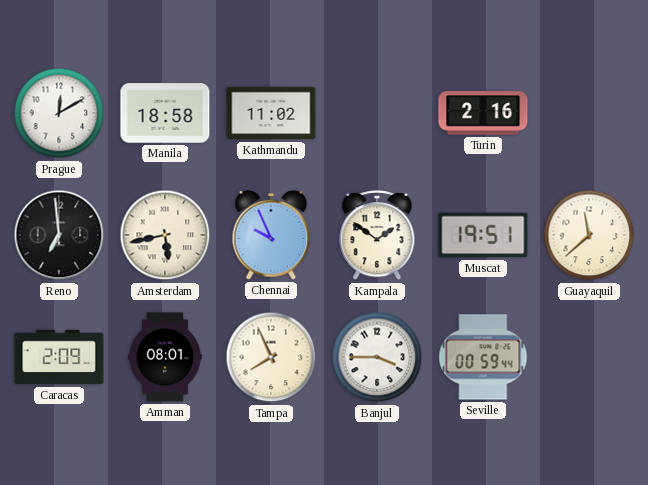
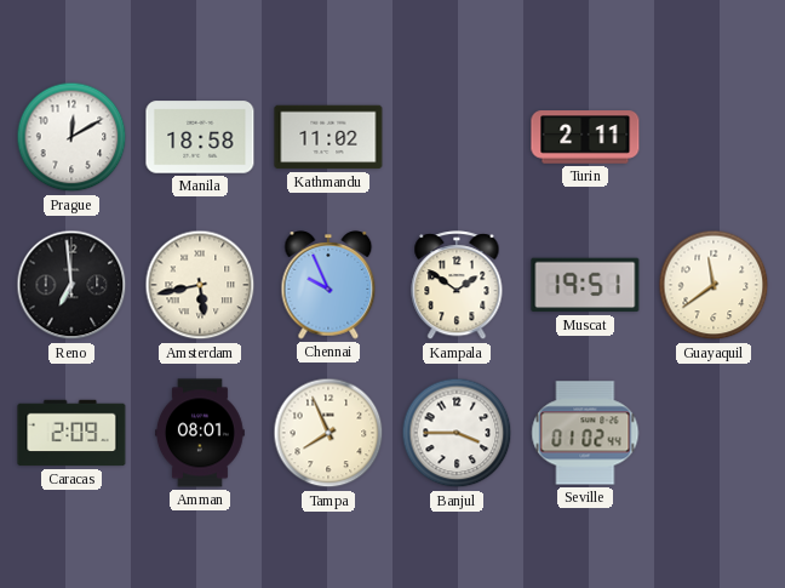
Turin: 2:16 -> 2:11 (585, 137)
Guayaquil: 11:38 -> 11:39 (714, 285)
Seville: 00:59 -> 01:02 (585, 433)
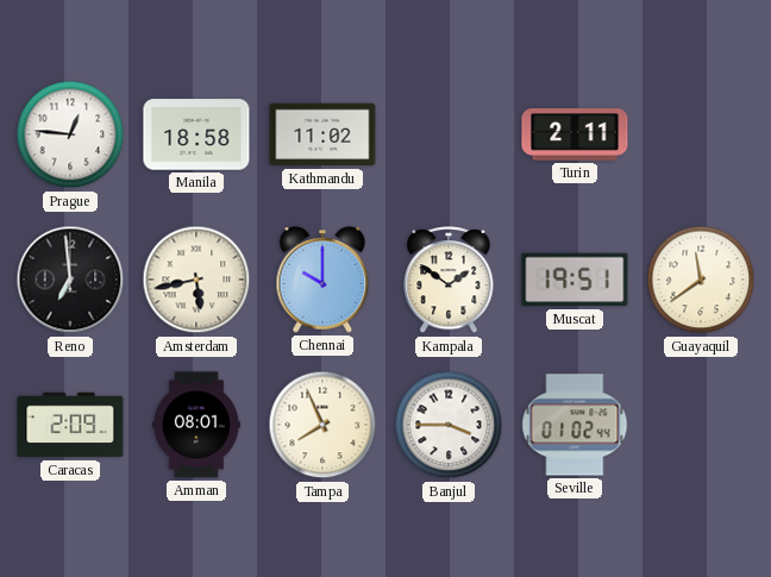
Prague: 12:10 -> 12:46 (70, 134)
Chennai: 9:56 -> 10:00 (322, 280)
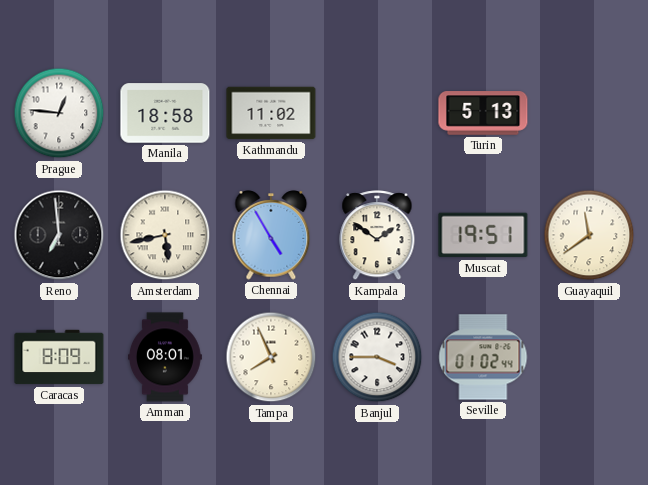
Turin: 2:11 -> 5:13 (483, 113)
Chennai: 10:00 -> 4:55 (271, 235)
Caracas: 2:09 -> 8:09 (59, 357)
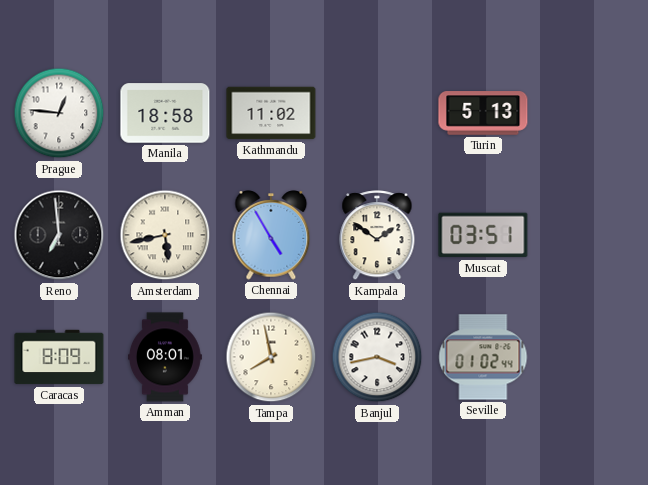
Muscat: 19:51 -> 03:51 (483, 235)
Guayaquil: 11:39 -> none (589, 235)
Tampa: 7:56 -> 7:58 (271, 357)
Banjul: 3:45 -> 3:43 (377, 357)
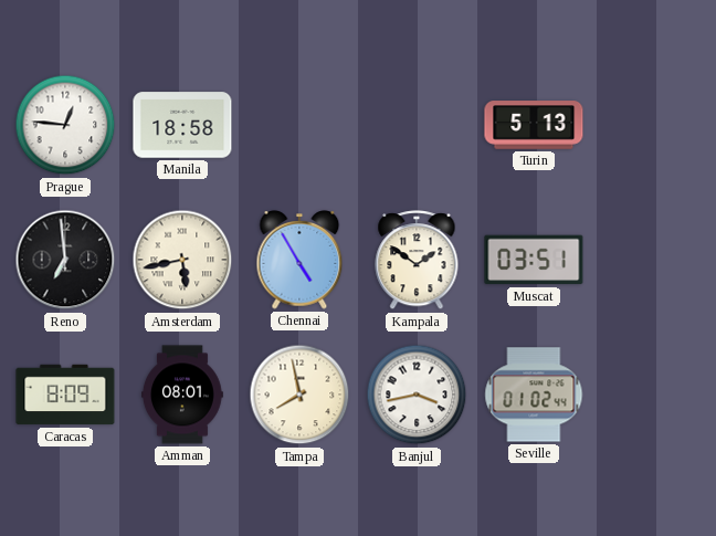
Kathmandu: 11:02 -> none (271, 113)
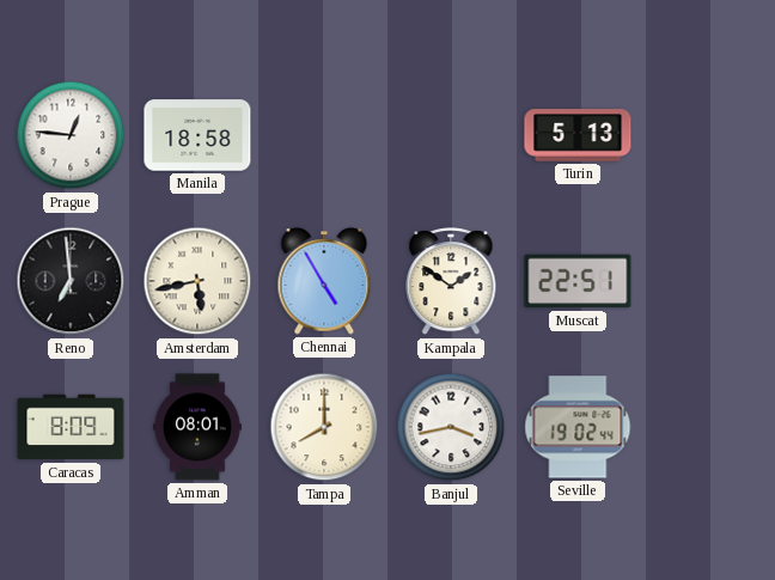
Muscat: 03:51 -> 22:51 (578, 281)
Tampa: 7:58 -> 8:00 (324, 427)
Seville: 01:02 -> 19:02 (578, 427)
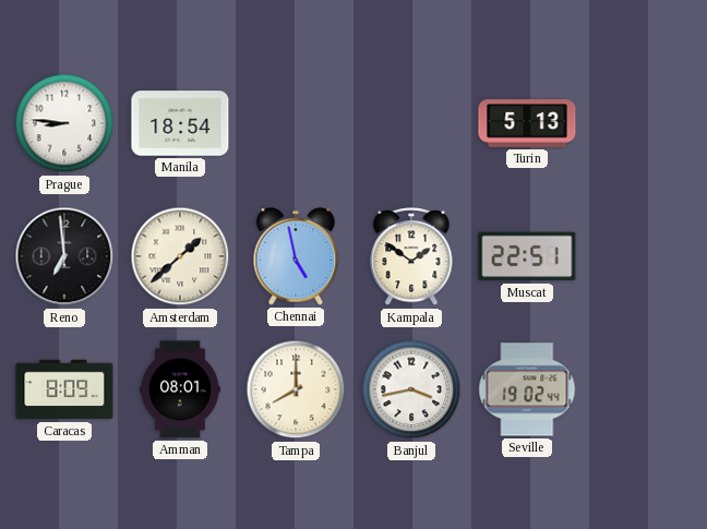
Prague: 12:46 -> 8:46 (64, 123)
Manila: 18:58 -> 18:54 (180, 123)
Amsterdam: 5:43 -> 1:38 (180, 256)
Chennai: 4:55 -> 4:58 (296, 256)
